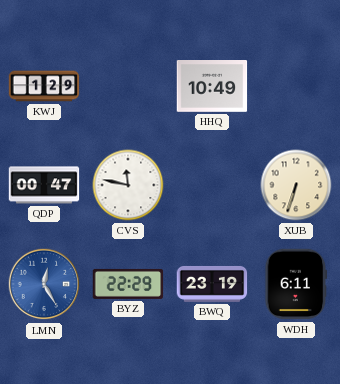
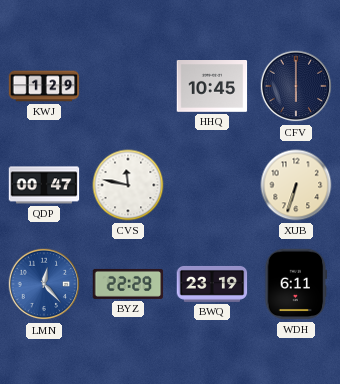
HHQ: 10:49 -> 10:45 (212, 87)
CFV: none -> 6:00 (296, 86)
LMN: 12:25 -> 12:23 (44, 284)
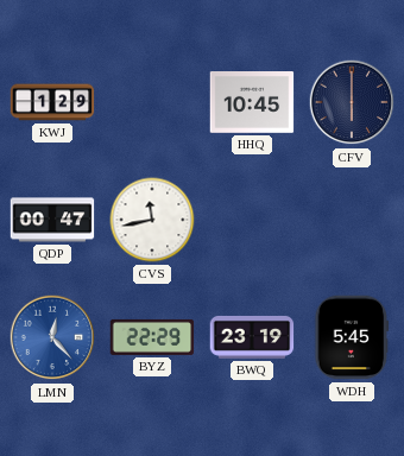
CVS: 11:47 -> 11:43 (152, 220)
XUB: 6:33 -> none (296, 185)
WDH: 6:11 -> 5:45 (352, 337)
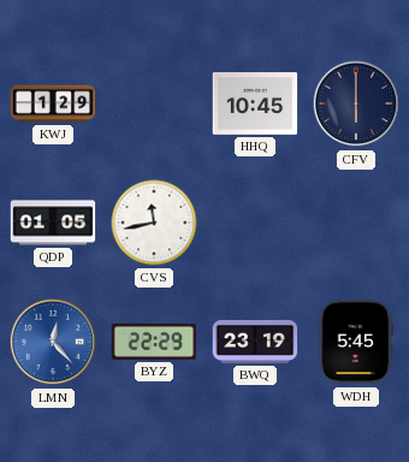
QDP: 00:47 -> 01:05 (53, 223)
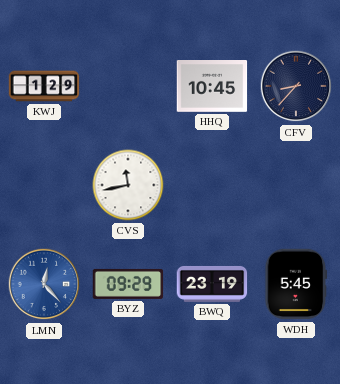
CFV: 6:00 -> 8:37 (296, 86)
QDP: 01:05 -> none (53, 223)
BYZ: 22:29 -> 09:29 (128, 284)
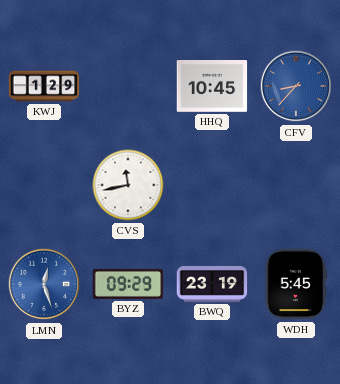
CFV dial: navy -> blue (296, 86)
LMN: 12:23 -> 12:27 (44, 284)
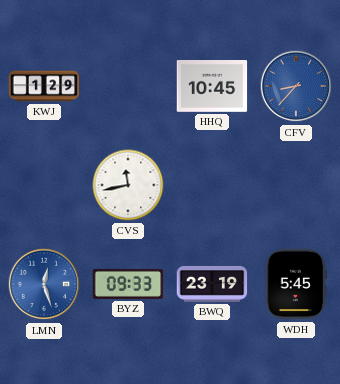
BYZ: 09:29 -> 09:33 (128, 284)
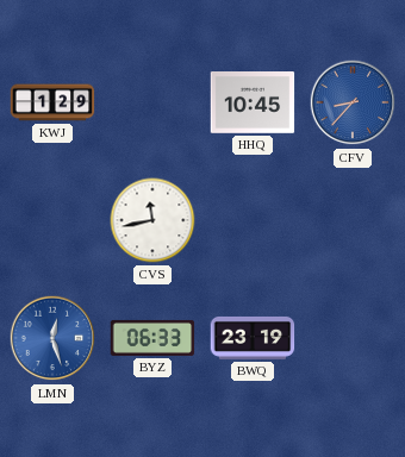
BYZ: 09:33 -> 06:33 (152, 338)
WDH: 5:45 -> none (296, 284)
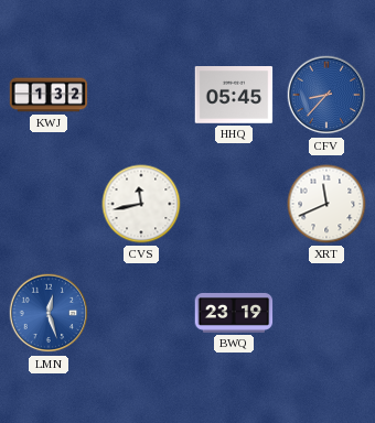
KWJ: 1:29 -> 1:32 (49, 95)
HHQ: 10:45 -> 05:45 (234, 96)
XRT: none -> 11:41 (326, 204)
BYZ: 06:33 -> none (152, 338)
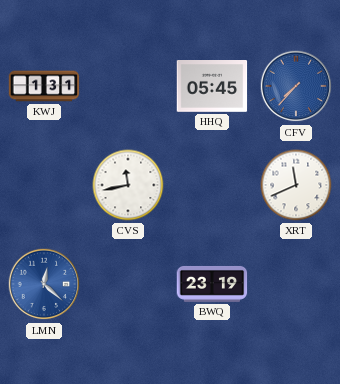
KWJ: 1:32 -> 1:31 (44, 86)
CFV: 8:37 -> 7:37 (296, 86)
LMN: 12:27 -> 12:22 (44, 284)
